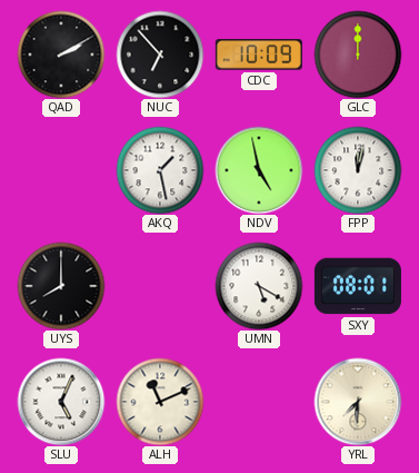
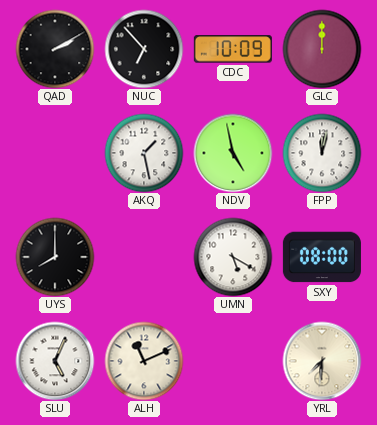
SXY: 08:01 -> 08:00 (322, 257)
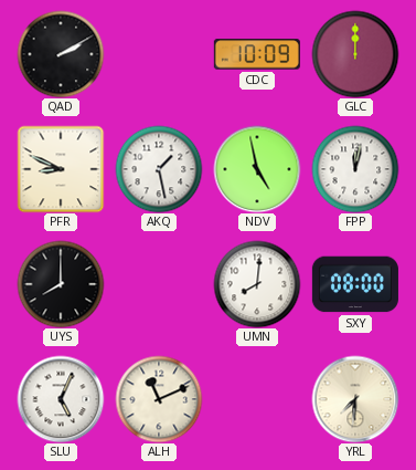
NUC: 6:53 -> none (144, 49)
PFR: none -> 8:49 (61, 169)
UMN: 5:20 -> 8:01 (257, 284)
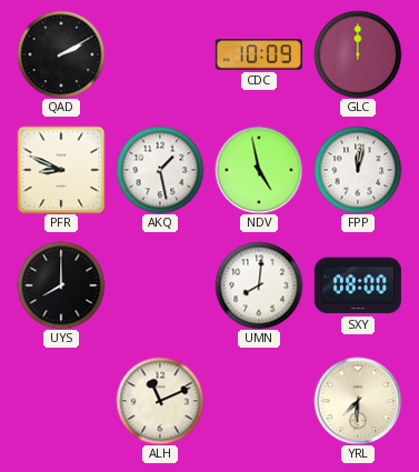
SLU: 5:04 -> none (61, 399)
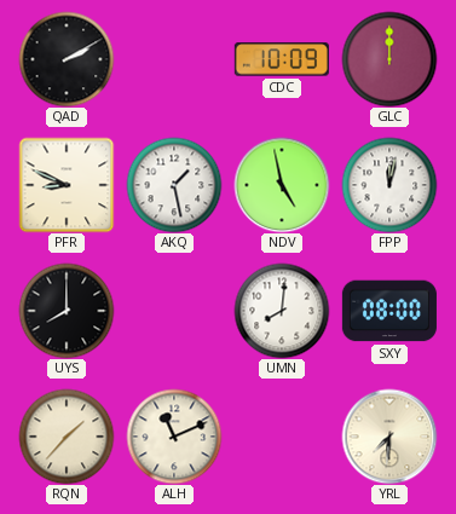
RQN: none -> 1:37 (67, 437)
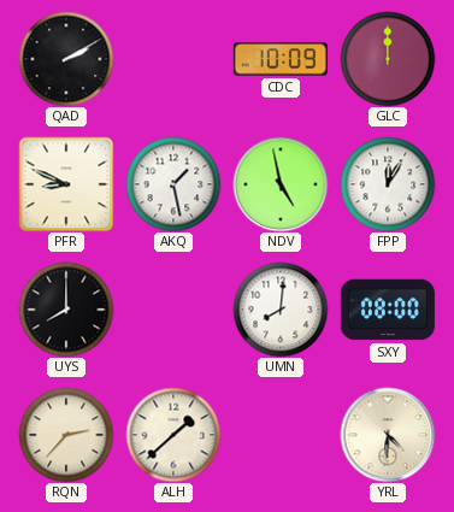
FPP: 12:02 -> 12:05 (388, 184)
RQN: 1:37 -> 2:37 (66, 435)
ALH: 11:11 -> 1:38 (173, 435)
YRL: 7:31 -> 4:31 (388, 435)
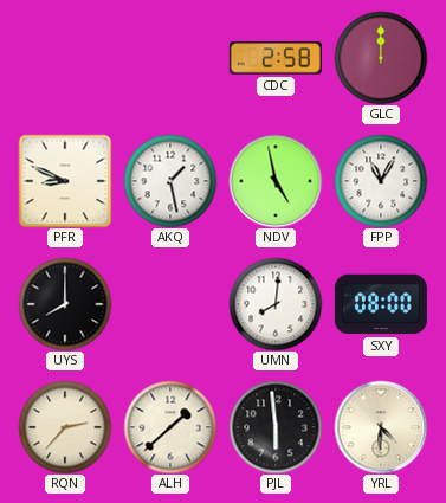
QAD: 2:10 -> none (66, 59)
CDC: 10:09 -> 2:58 (276, 58)
FPP: 12:05 -> 11:05 (381, 181)
PJL: none -> 5:59 (276, 427)
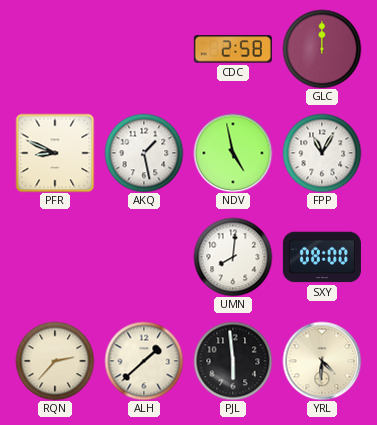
UYS: 8:00 -> none (65, 304)
